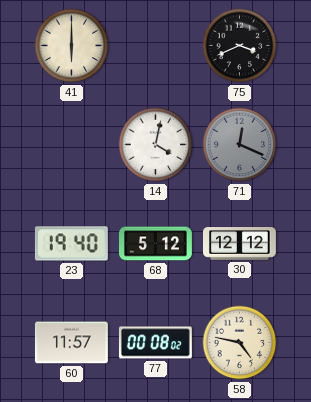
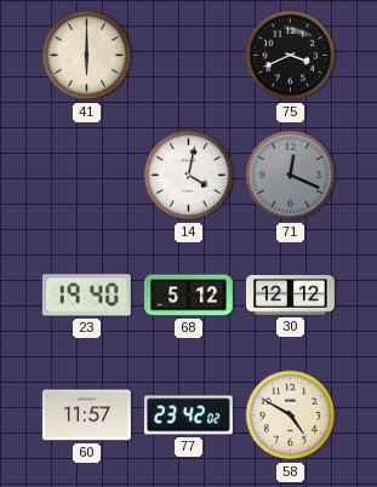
77: 00:08 -> 23:42 (188, 416)
58: 4:47 -> 4:50 (291, 416)
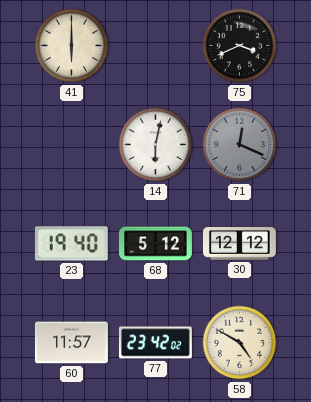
14: 4:02 -> 6:02 (156, 145)
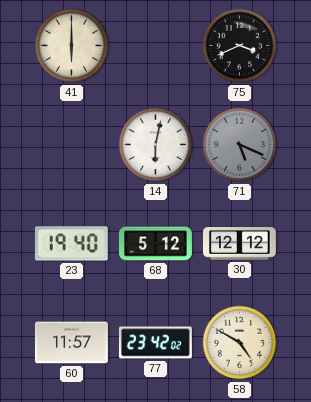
71: 12:19 -> 5:19 (240, 145)
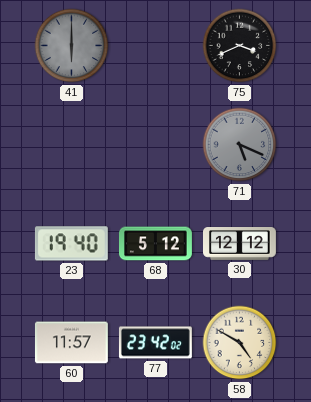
41 dial: cream -> grey (72, 46)
14: 6:02 -> none (156, 145)
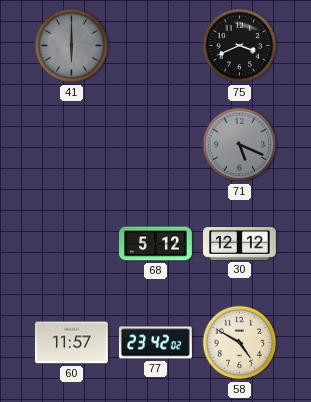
23: 19:40 -> none (71, 244)
